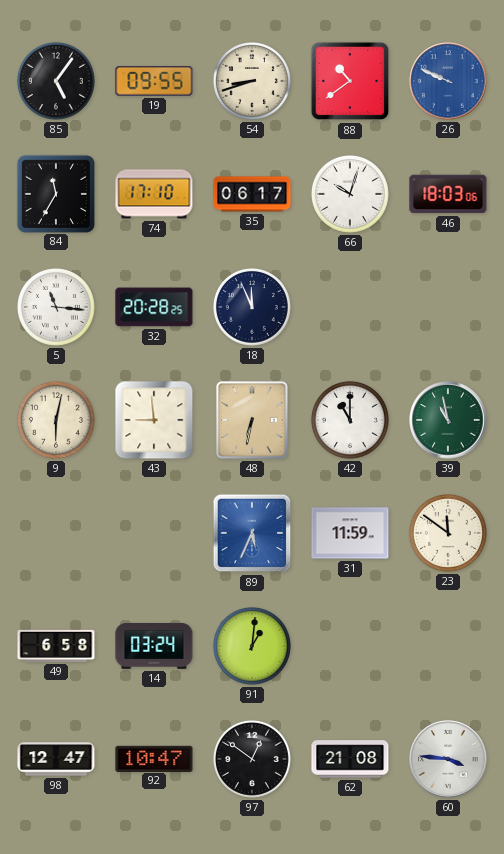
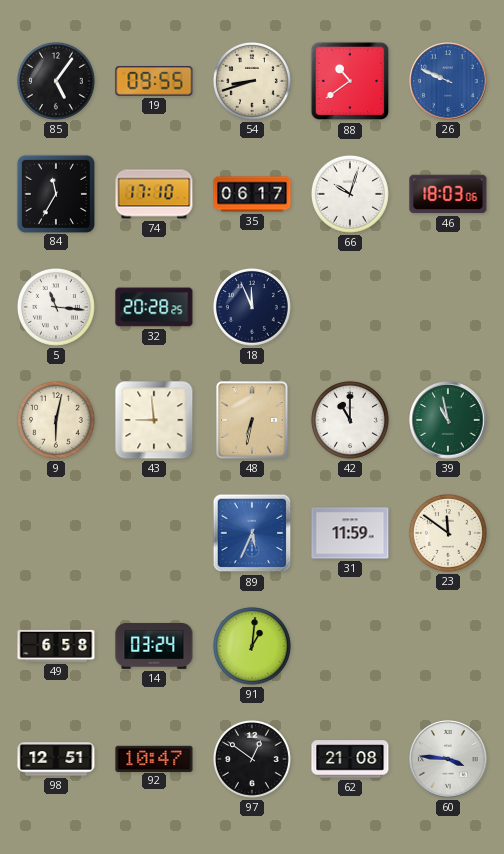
98: 12:47 -> 12:51 (56, 759)
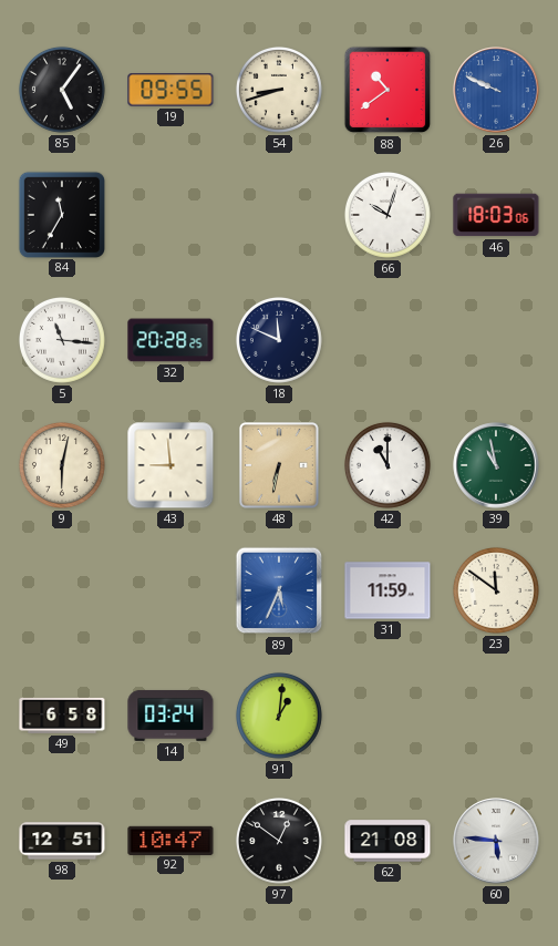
74: 17:10 -> none (154, 194)
35: 06:17 -> none (252, 194)
18: 11:56 -> 11:49 (279, 340)
60: 3:46 -> 5:46 (496, 841)
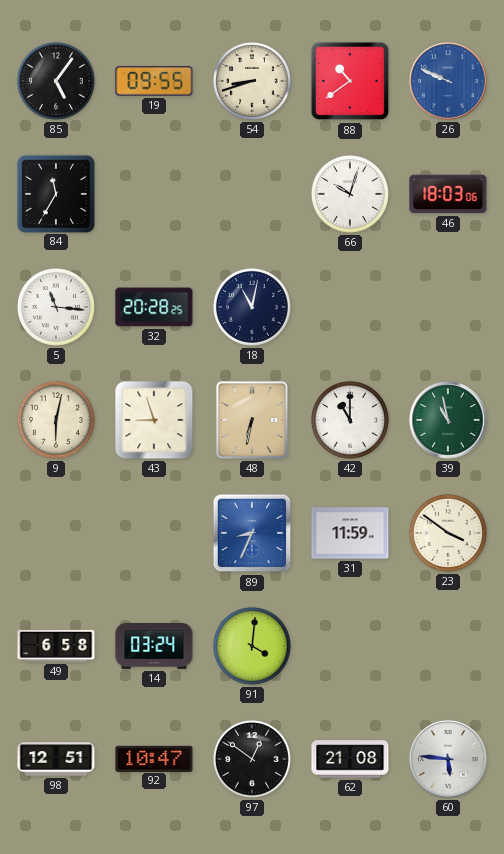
18: 11:49 -> 11:02 (252, 307)
43: 8:59 -> 8:57 (154, 420)
89: 5:34 -> 8:34 (252, 533)
23: 11:51 -> 3:51 (448, 533)
91: 1:01 -> 4:01 (252, 646)
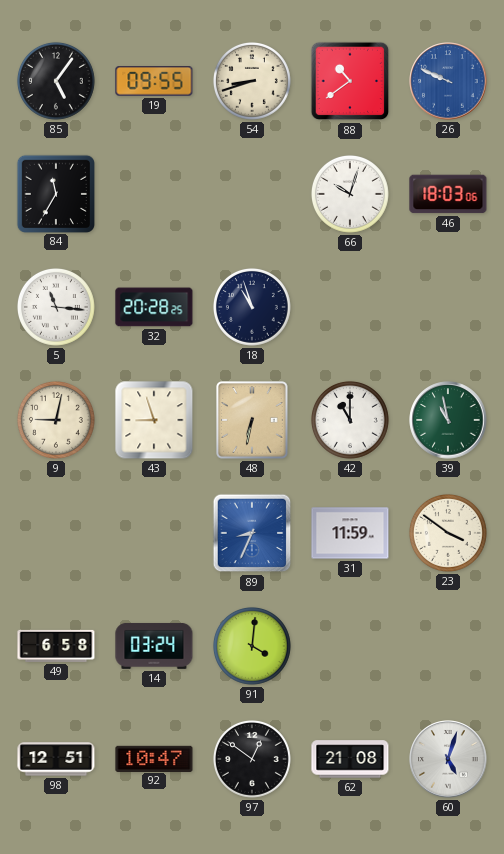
18: 11:02 -> 10:57 (252, 307)
9: 6:02 -> 9:02 (56, 420)
60: 5:46 -> 5:03 (448, 759)
